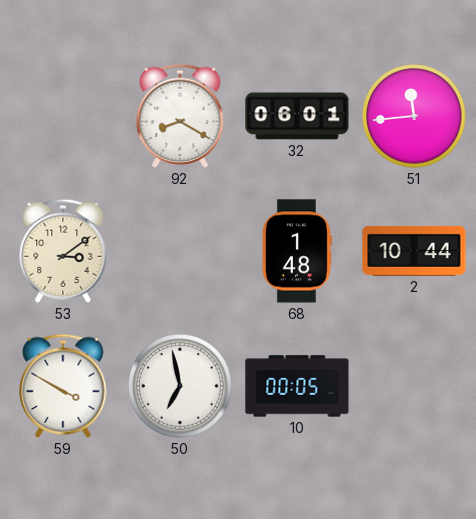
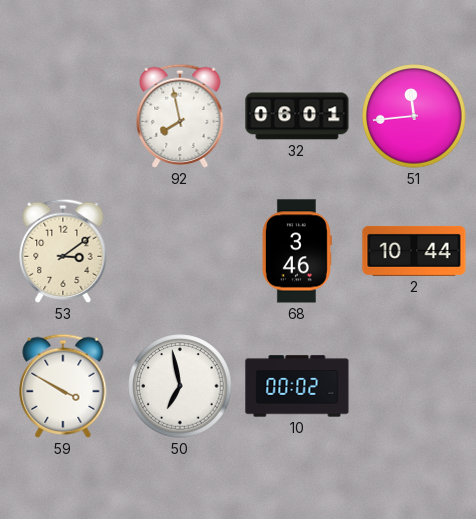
92: 8:20 -> 7:58 (180, 116)
68: 1:48 -> 3:46 (297, 251)
10: 00:05 -> 00:02 (297, 386)
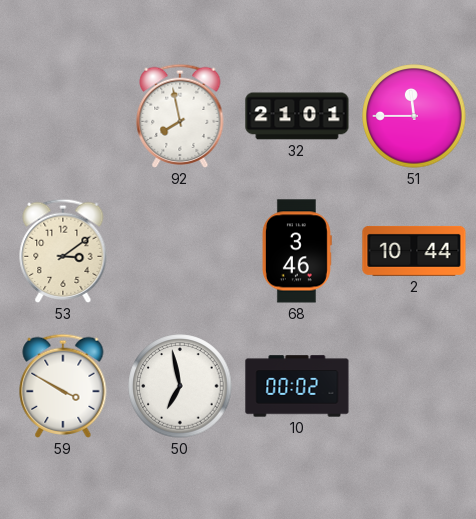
32: 06:01 -> 21:01 (297, 116)
51: 11:44 -> 11:45 (414, 116)
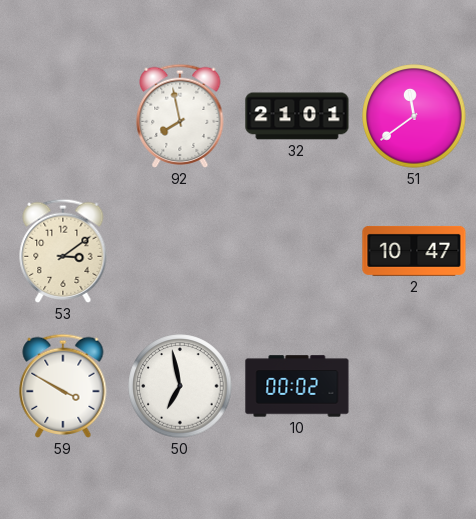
51: 11:45 -> 11:39 (414, 116)
68: 3:46 -> none (297, 251)
2: 10:44 -> 10:47 (414, 251)
